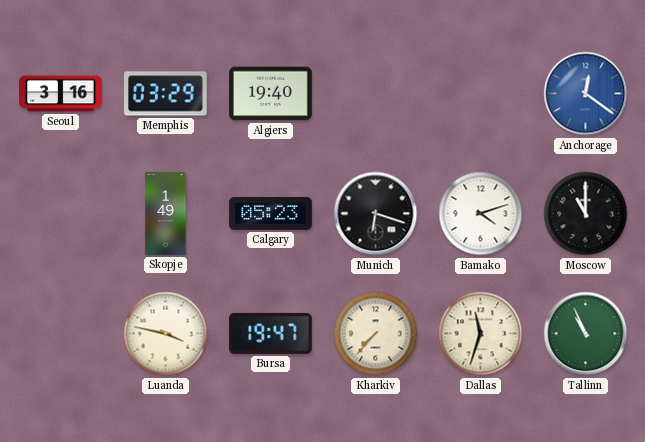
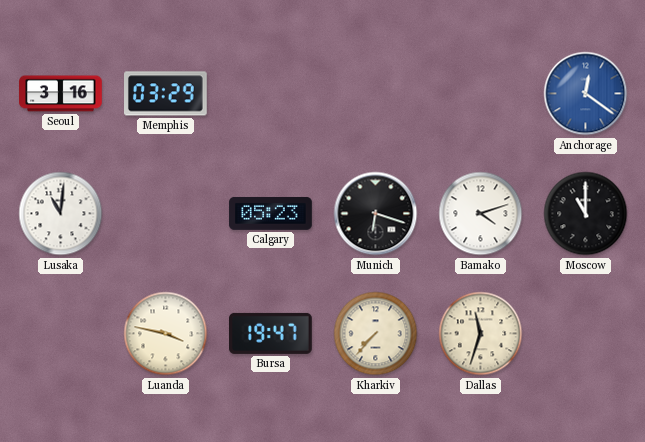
Algiers: 19:40 -> none (271, 94)
Lusaka: none -> 11:01 (61, 214)
Skopje: 1:49 -> none (166, 214)
Tallinn: 10:56 -> none (586, 334)
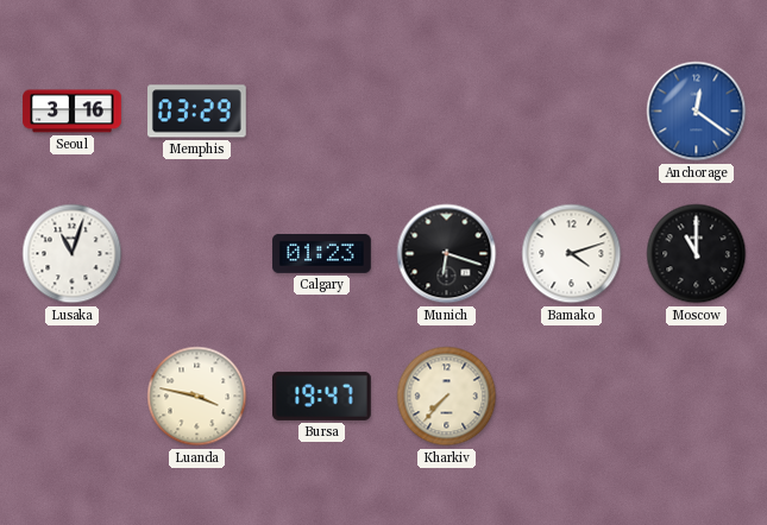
Lusaka: 11:01 -> 11:03 (73, 254)
Calgary: 05:23 -> 01:23 (322, 254)
Dallas: 11:33 -> none (481, 334)
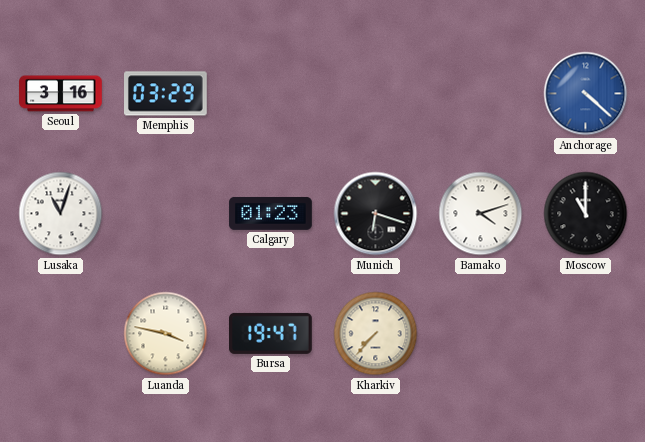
Anchorage: 12:21 -> 4:22 (586, 94)
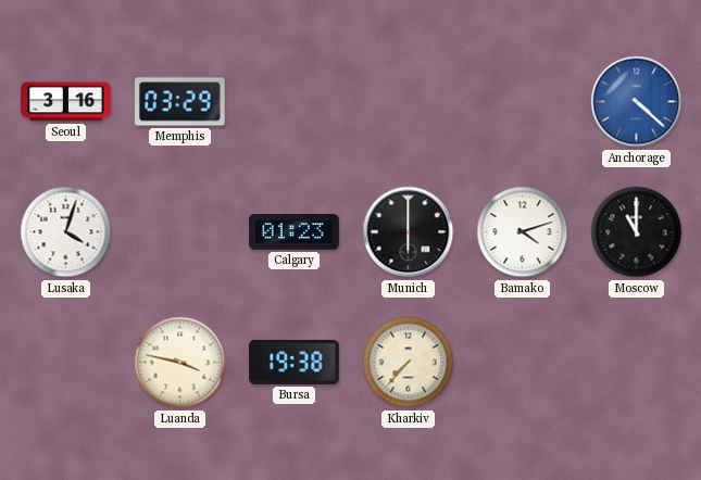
Lusaka: 11:03 -> 4:03 (66, 232)
Munich: 6:18 -> 6:00 (409, 232)
Bursa: 19:47 -> 19:38 (295, 362)
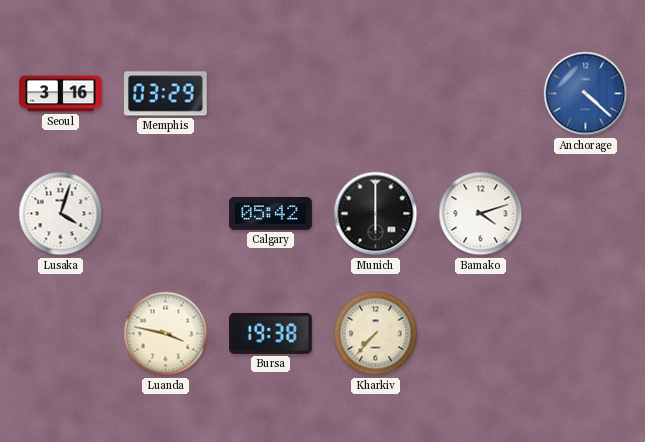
Calgary: 01:23 -> 05:42 (271, 214)
Moscow: 11:00 -> none (637, 232)
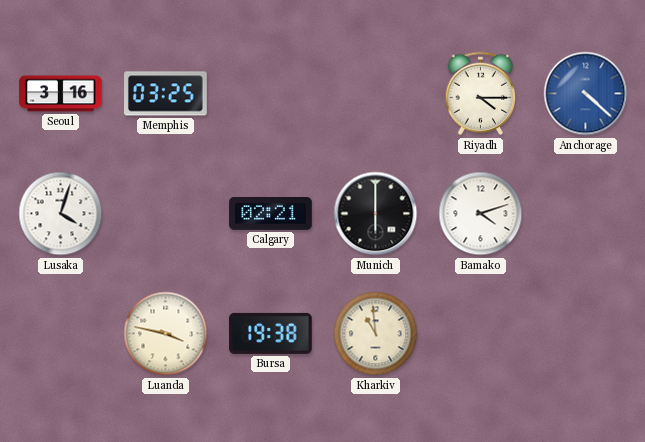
Memphis: 03:29 -> 03:25 (166, 94)
Riyadh: none -> 4:15 (481, 94)
Calgary: 05:42 -> 02:21 (271, 214)
Kharkiv: 7:37 -> 10:59 (376, 334)
